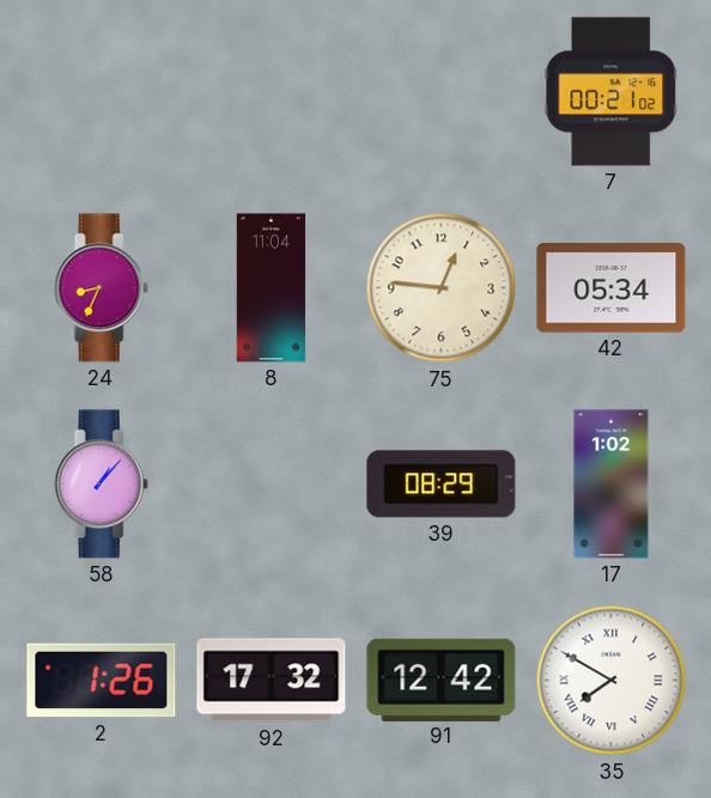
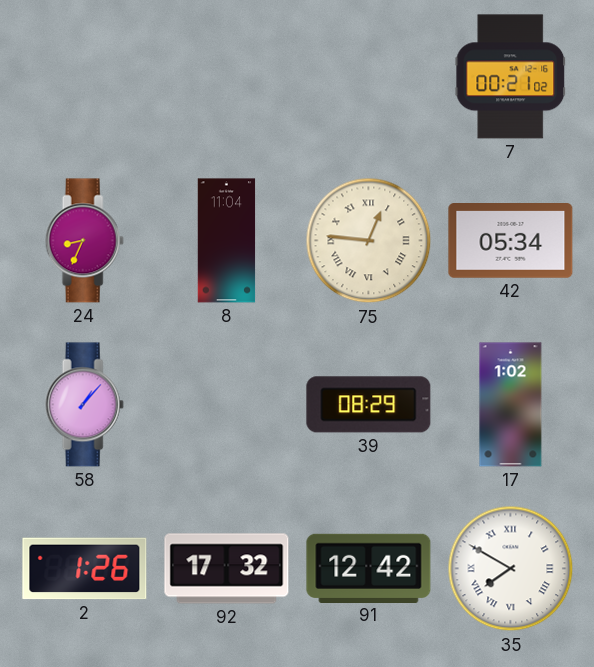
75 numerals: Arabic -> Roman (369, 241)
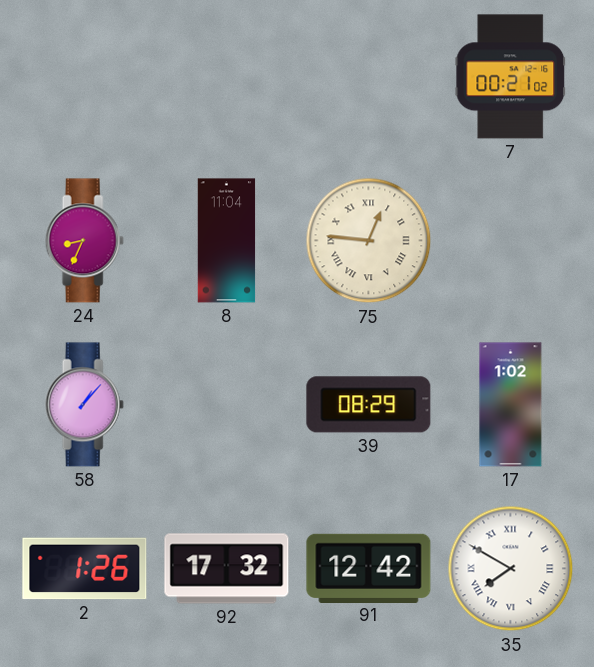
42: 05:34 -> none (511, 241)
